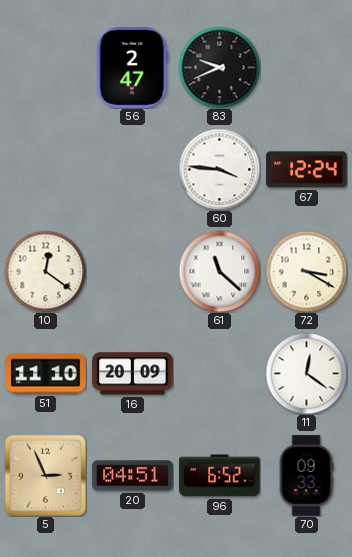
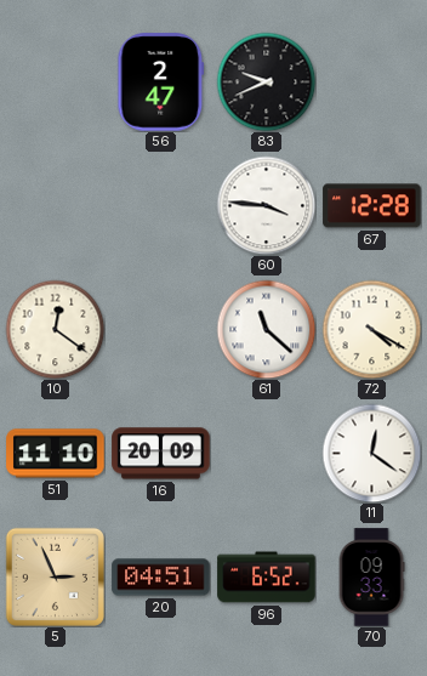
67: 12:24 -> 12:28 (372, 206)
72: 3:20 -> 4:20 (371, 329)
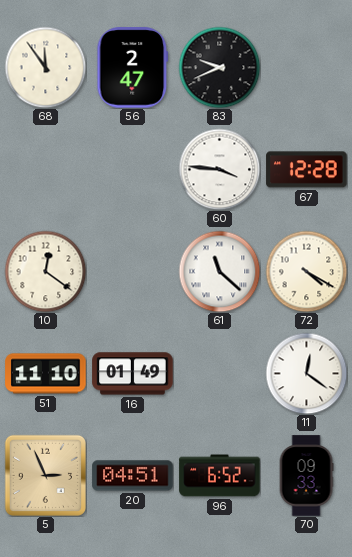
68: none -> 11:54 (45, 67)
16: 20:09 -> 01:49 (133, 374)
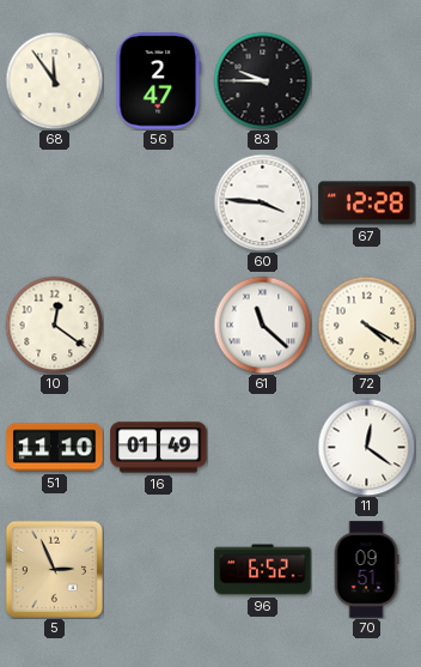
83: 9:41 -> 9:45 (262, 80)
20: 04:51 -> none (133, 476)
70: 09:33 -> 09:51 (366, 570)
